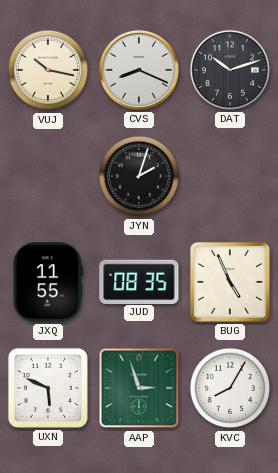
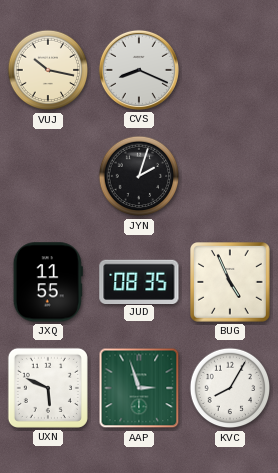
DAT: 10:12 -> none (230, 70)
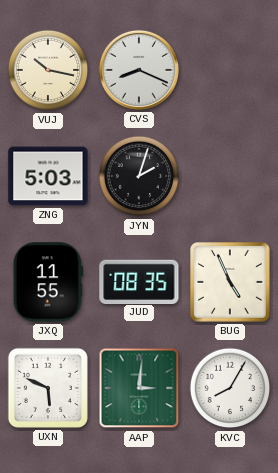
ZNG: none -> 5:03 (48, 176)
AAP: 2:57 -> 3:01 (139, 388)
